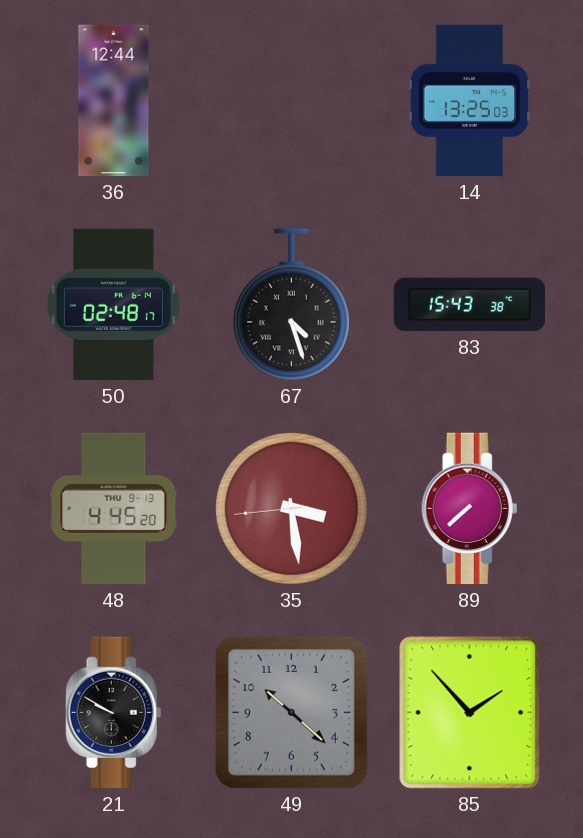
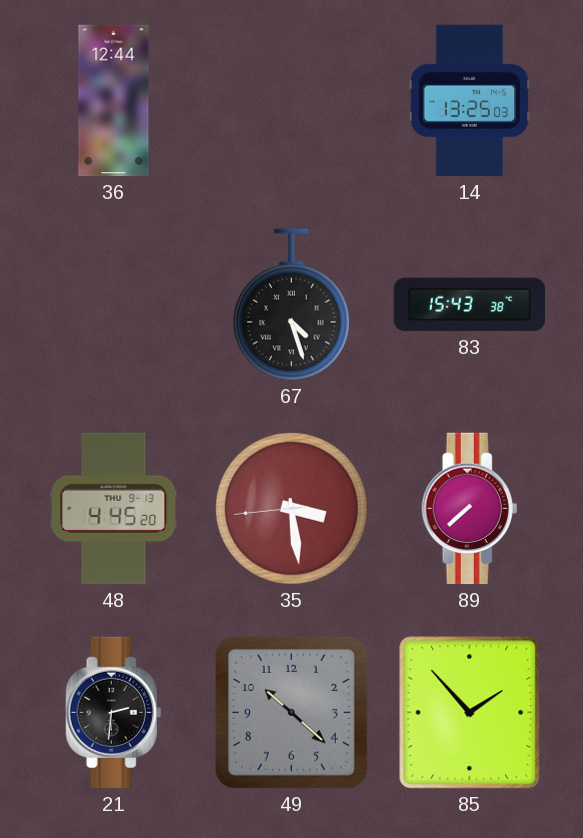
50: 02:48 -> none (113, 305)
21: 9:50 -> 2:31 (114, 713)
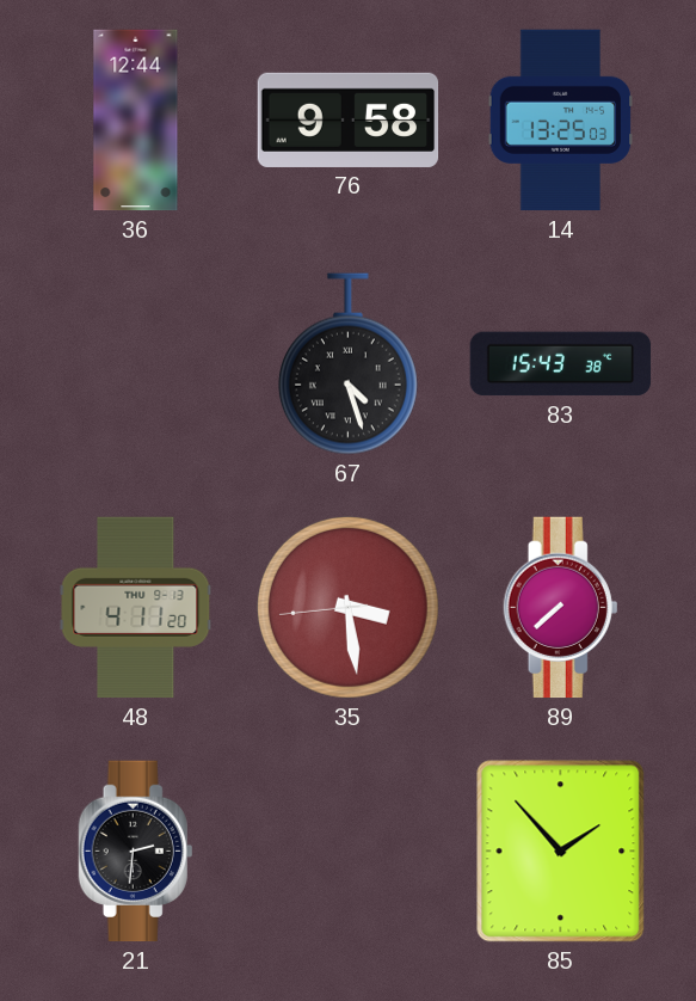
76: none -> 9:58 (349, 119)
48: 4:45 -> 4:11 (136, 608)
49: 10:22 -> none (291, 712)
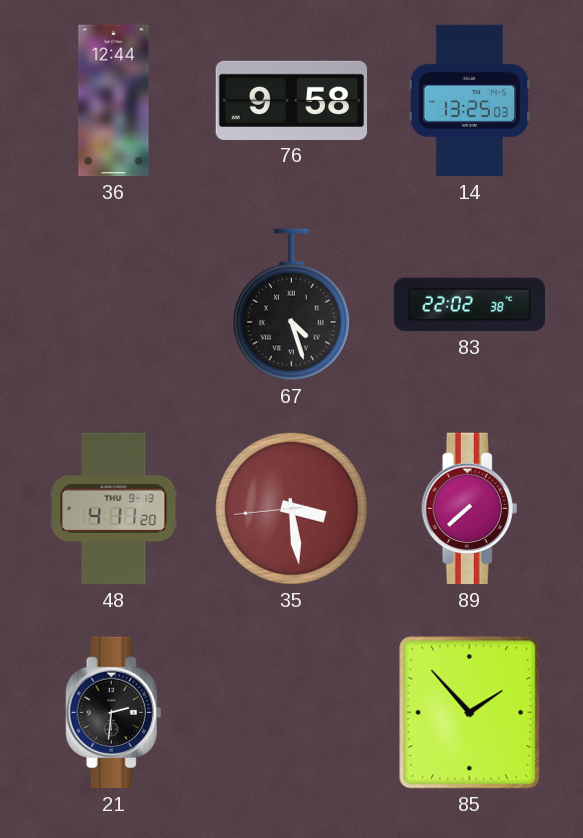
83: 15:43 -> 22:02 (470, 305)
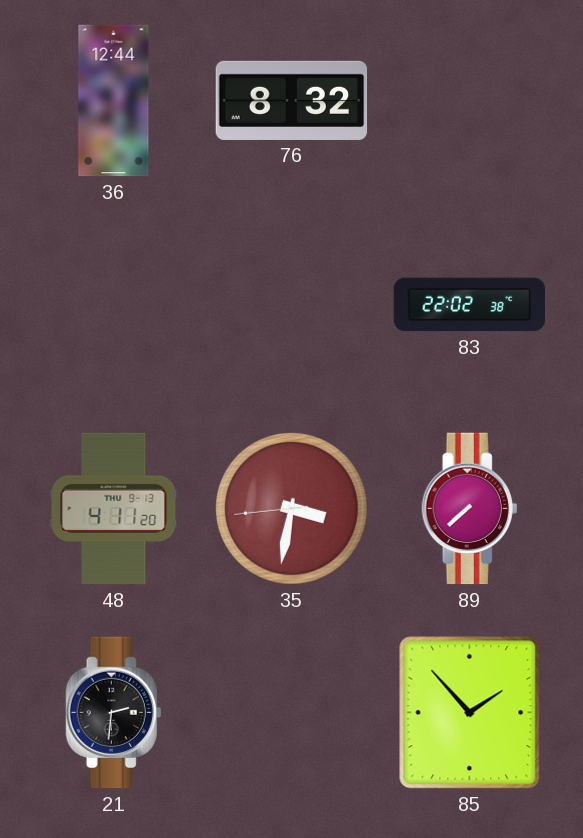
76: 9:58 -> 8:32 (292, 100)
14: 13:25 -> none (470, 101)
67: 4:27 -> none (291, 305)
35: 3:28 -> 3:31 (291, 508)
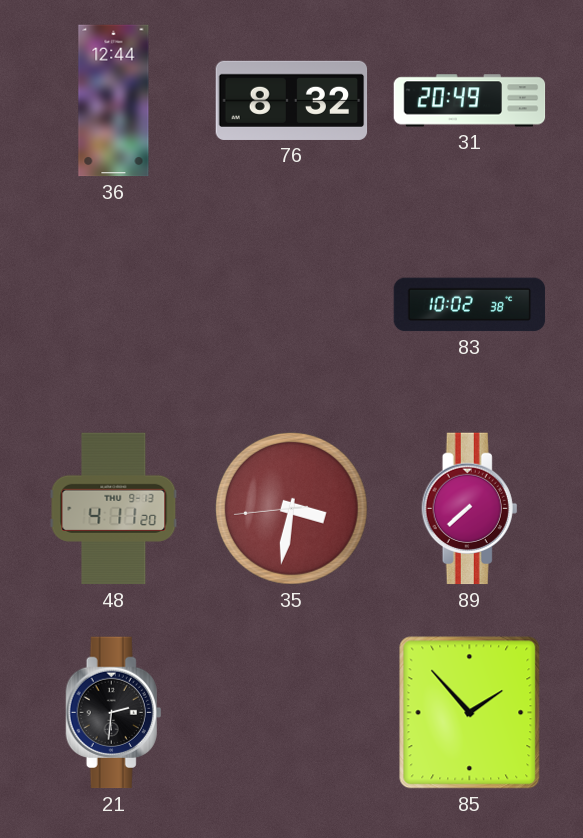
31: none -> 20:49 (470, 101)
83: 22:02 -> 10:02 (470, 305)
